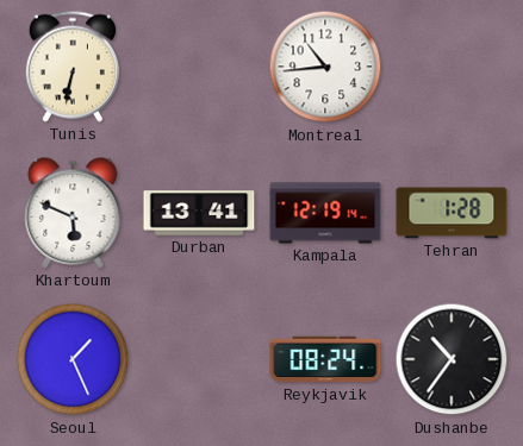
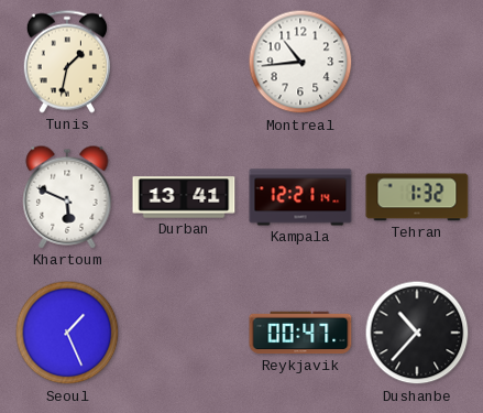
Tunis: 6:32 -> 1:32 (67, 62)
Kampala: 12:19 -> 12:21 (300, 197)
Tehran: 1:28 -> 1:32 (417, 197)
Reykjavik: 08:24 -> 00:47 (300, 333)
Dushanbe: 10:36 -> 10:37 (417, 333)
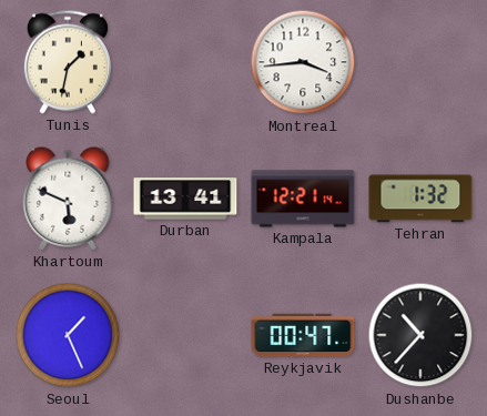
Montreal: 10:44 -> 3:44 (303, 62)
